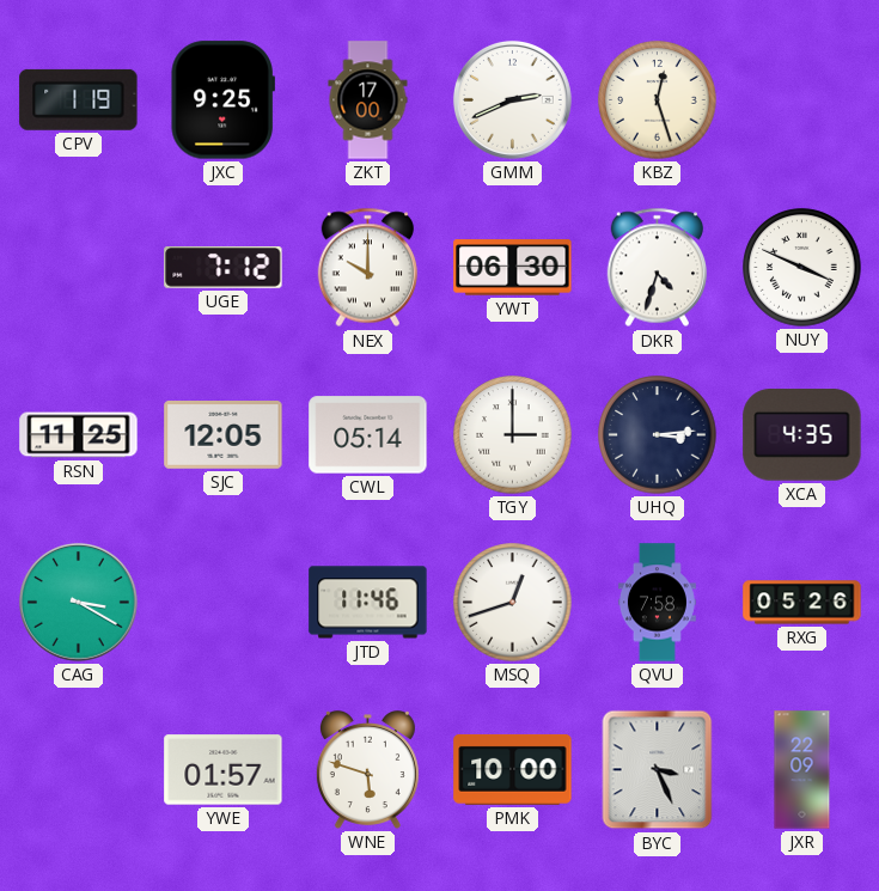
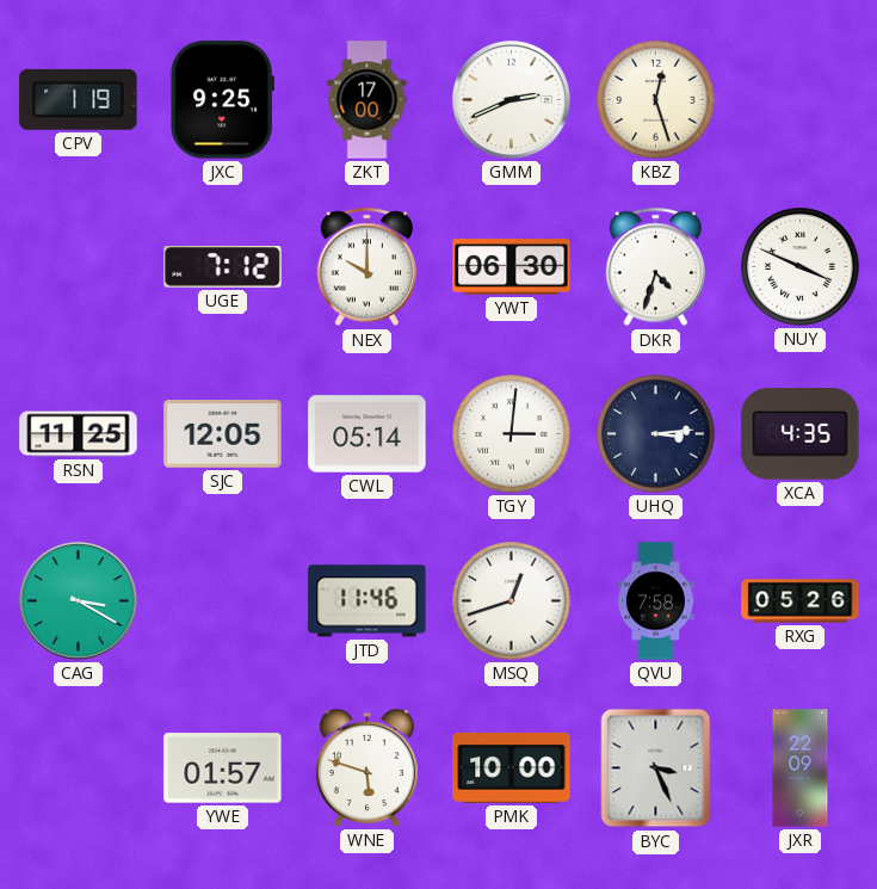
TGY: 3:00 -> 3:01 (512, 434)
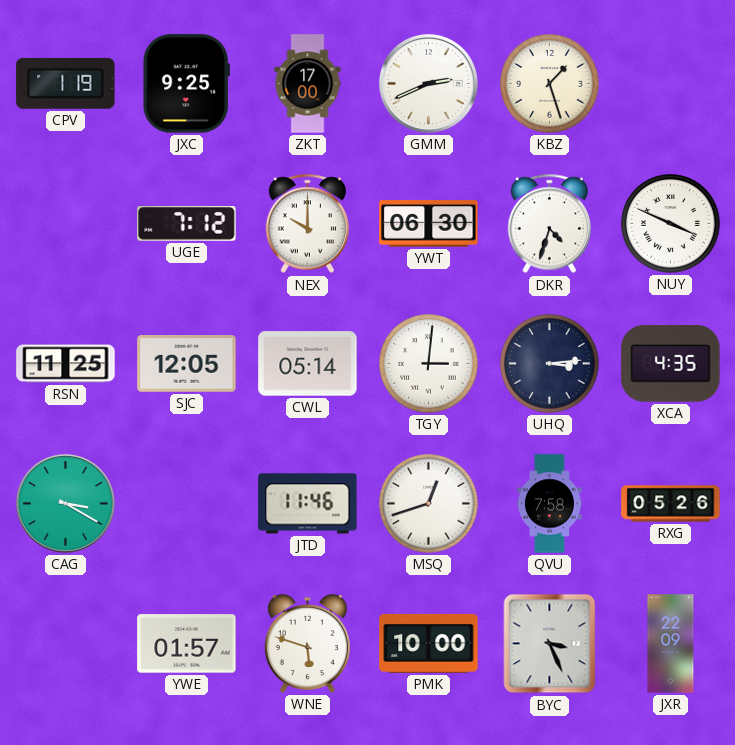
KBZ: 12:27 -> 1:27 (550, 84)
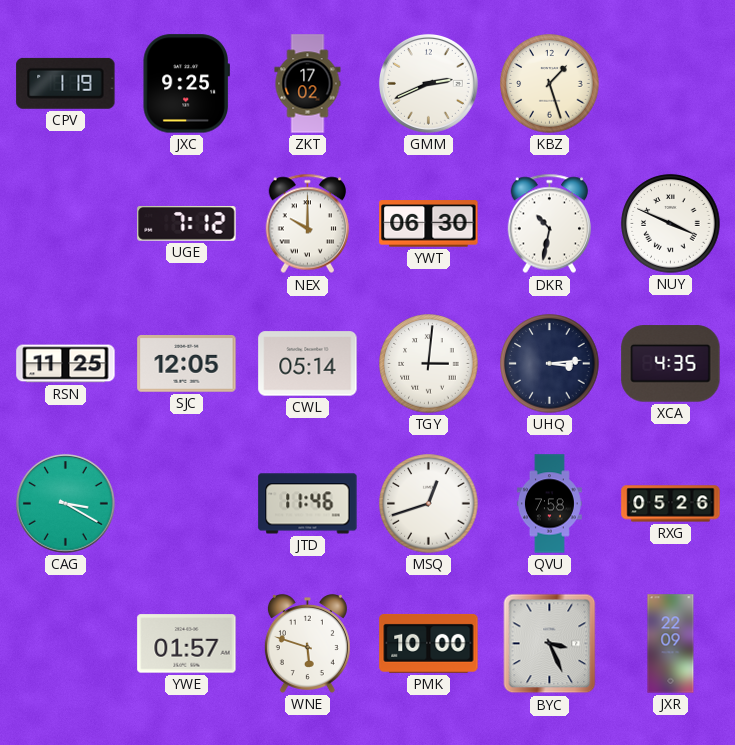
ZKT: 17:00 -> 17:02 (308, 84)
DKR: 4:33 -> 10:32 (550, 224)
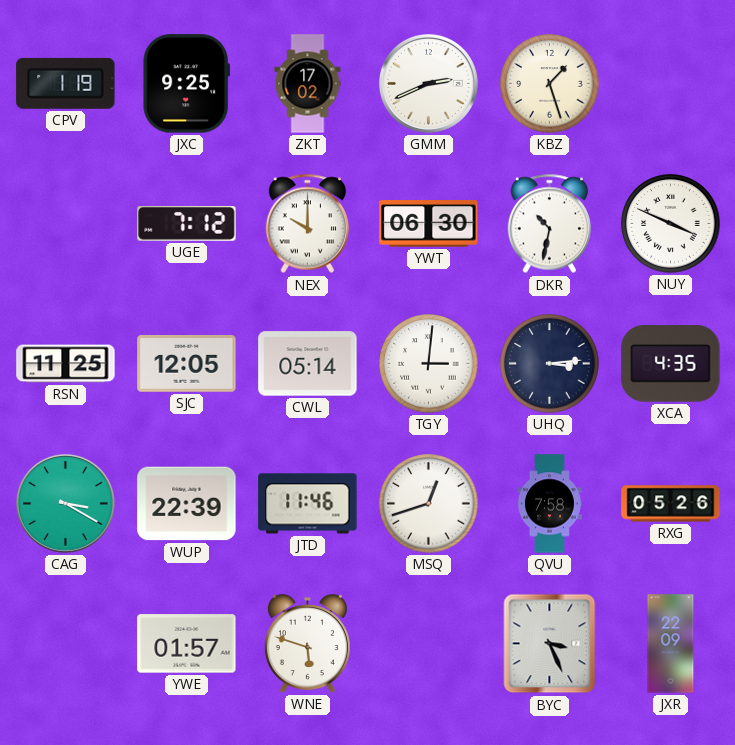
WUP: none -> 22:39 (187, 504)
PMK: 10:00 -> none (429, 643)
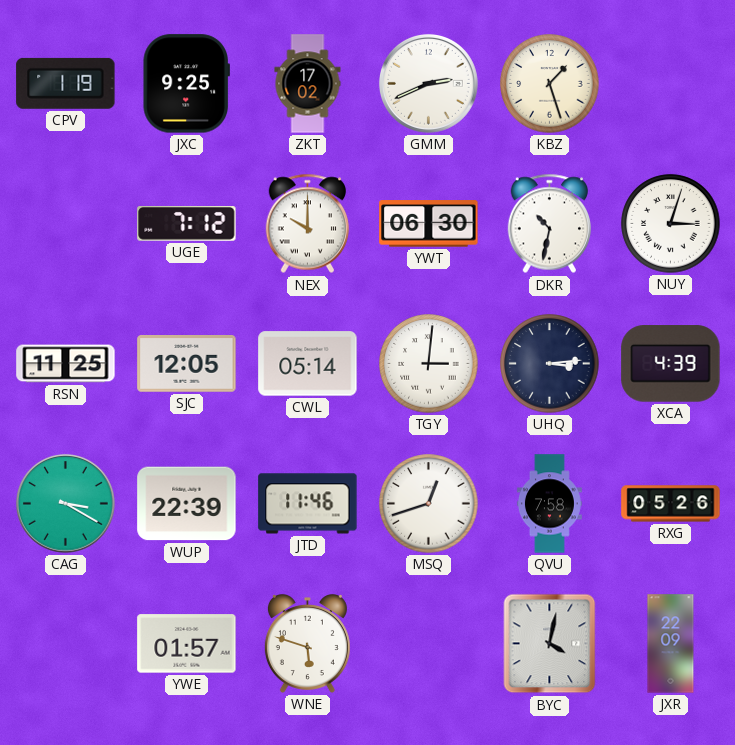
NUY: 3:49 -> 3:03 (671, 224)
XCA: 4:35 -> 4:39 (671, 364)
BYC: 3:26 -> 4:02 (550, 644)
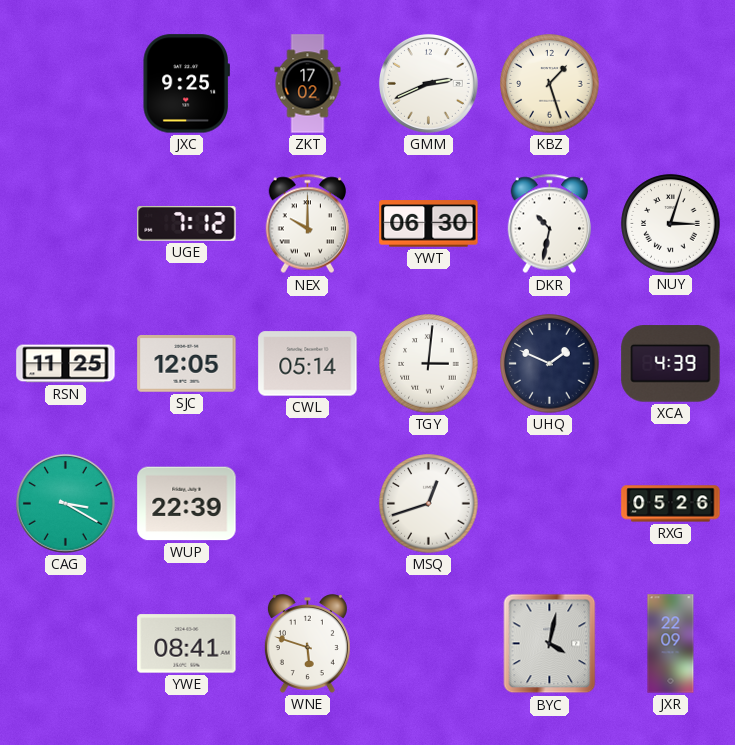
CPV: 1:19 -> none (66, 83)
UHQ: 3:14 -> 1:49 (550, 364)
JTD: 11:46 -> none (308, 504)
QVU: 7:58 -> none (549, 504)
YWE: 01:57 -> 08:41 (187, 644)
